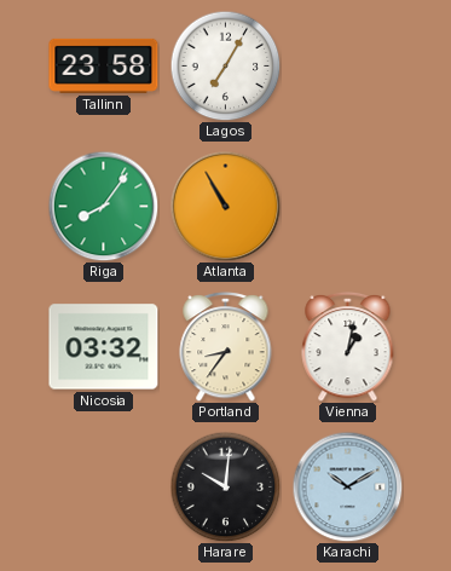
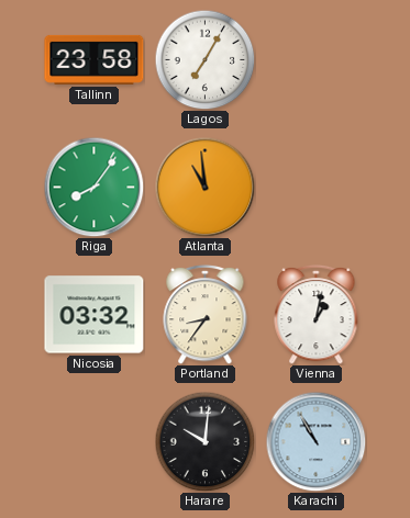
Atlanta: 10:55 -> 10:59 (204, 187)
Karachi: 10:10 -> 10:55 (315, 441)
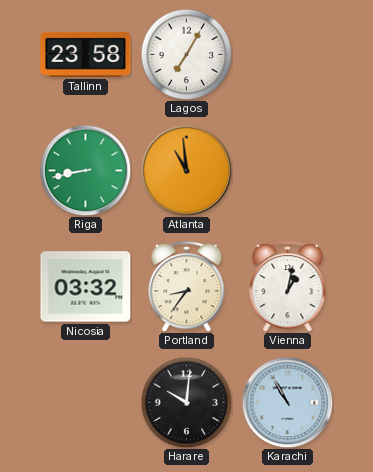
Riga: 8:06 -> 8:43 (85, 170)
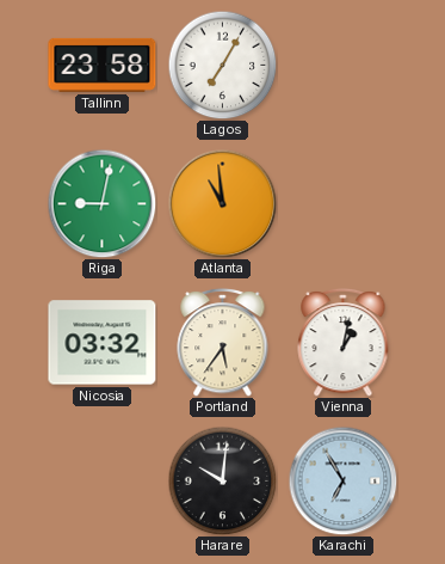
Riga: 8:43 -> 9:02 (101, 203)
Portland: 8:36 -> 5:36 (223, 342)
Karachi: 10:55 -> 6:55 (342, 480)
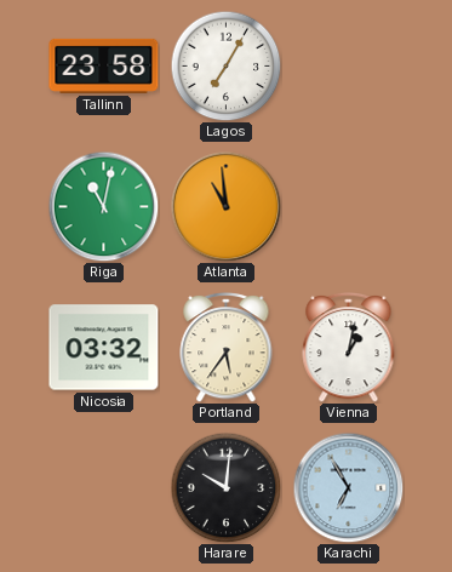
Riga: 9:02 -> 11:02 (103, 206)
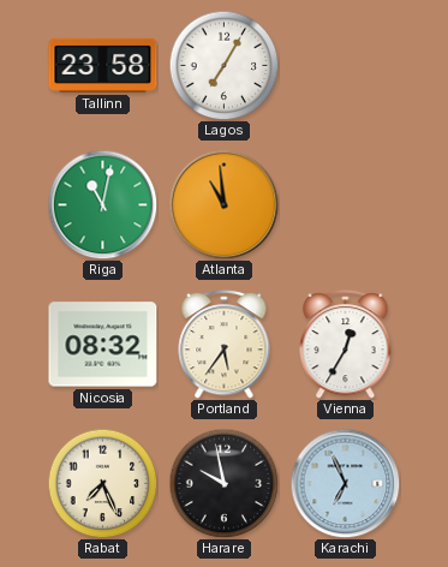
Nicosia: 03:32 -> 08:32 (103, 345)
Vienna: 1:02 -> 12:35 (346, 344)
Rabat: none -> 7:26 (102, 483)
Harare: 10:01 -> 9:58 (223, 483)
Karachi: 6:55 -> 6:56 (345, 483)
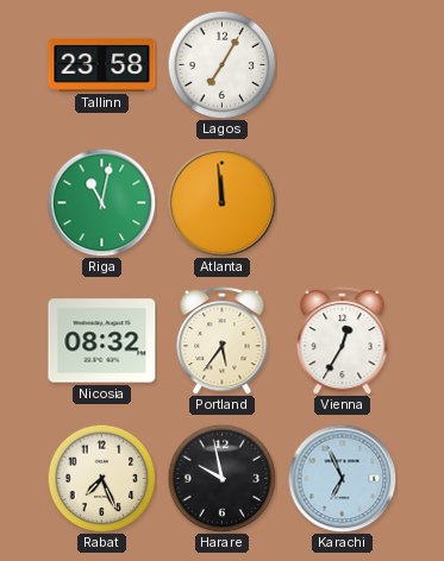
Atlanta: 10:59 -> 11:59 (221, 202)
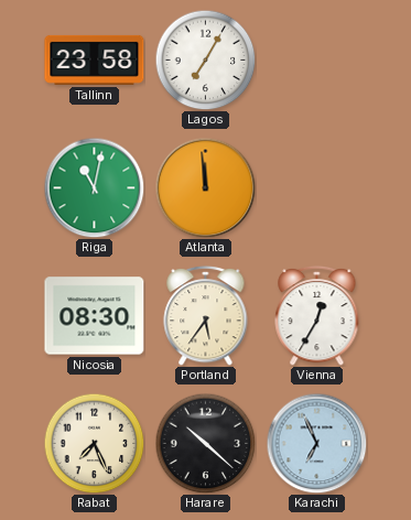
Nicosia: 08:32 -> 08:30 (95, 316)
Harare: 9:58 -> 10:22 (205, 443)
